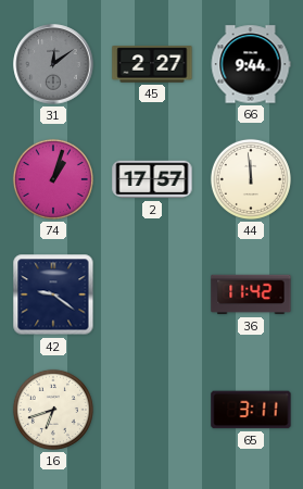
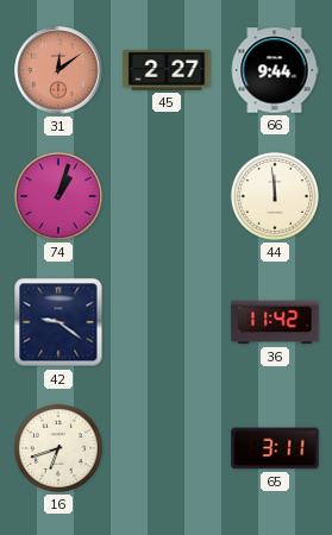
31 dial: grey -> salmon (58, 70)
2: 17:57 -> none (152, 179)
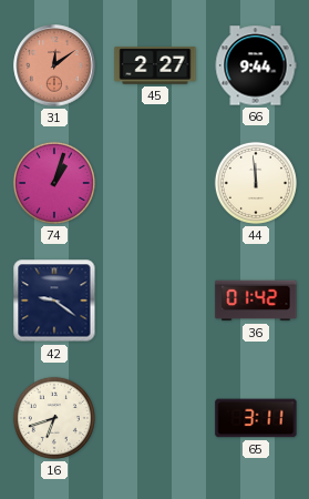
36: 11:42 -> 01:42 (256, 301)
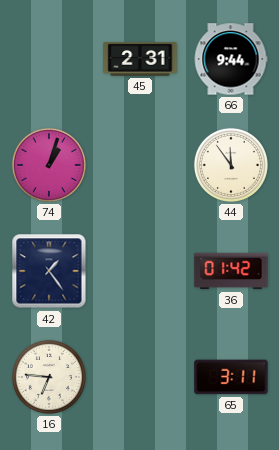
31: 12:09 -> none (54, 65)
45: 2:27 -> 2:31 (140, 59)
44: 11:59 -> 11:54 (231, 165)
42: 9:21 -> 1:24 (49, 271)
16: 6:42 -> 6:46 (49, 377)
